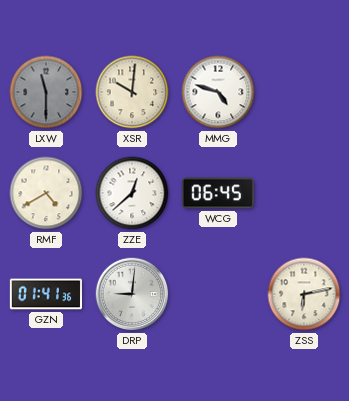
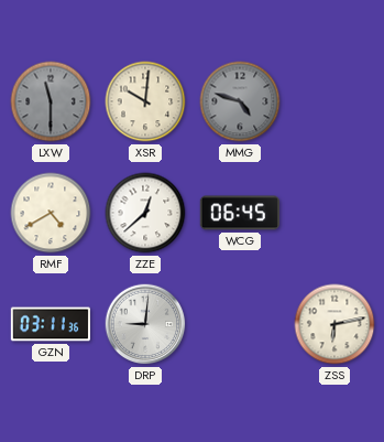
MMG dial: white -> grey (240, 101)
GZN: 01:41 -> 03:11 (50, 324)
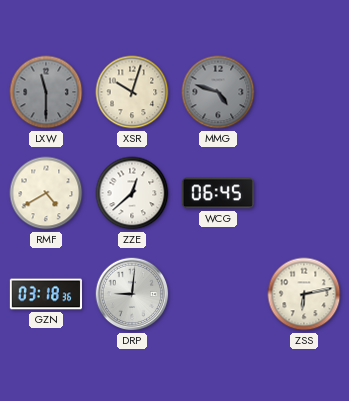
XSR: 10:01 -> 10:03 (132, 92)
GZN: 03:11 -> 03:18 (45, 294)
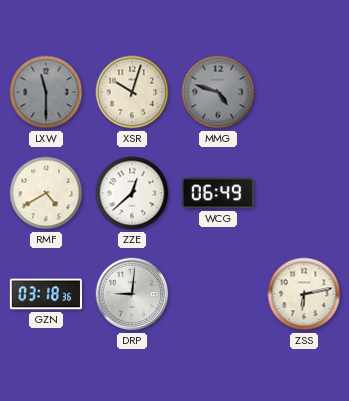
WCG: 06:45 -> 06:49 (218, 193)
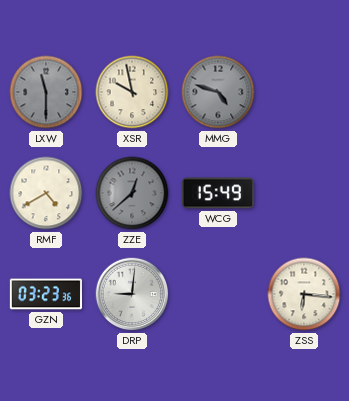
XSR: 10:03 -> 9:58 (132, 92)
ZZE dial: white -> grey (132, 193)
WCG: 06:49 -> 15:49 (218, 193)
GZN: 03:18 -> 03:23 (45, 294)
ZSS: 6:13 -> 6:16 (304, 294)
